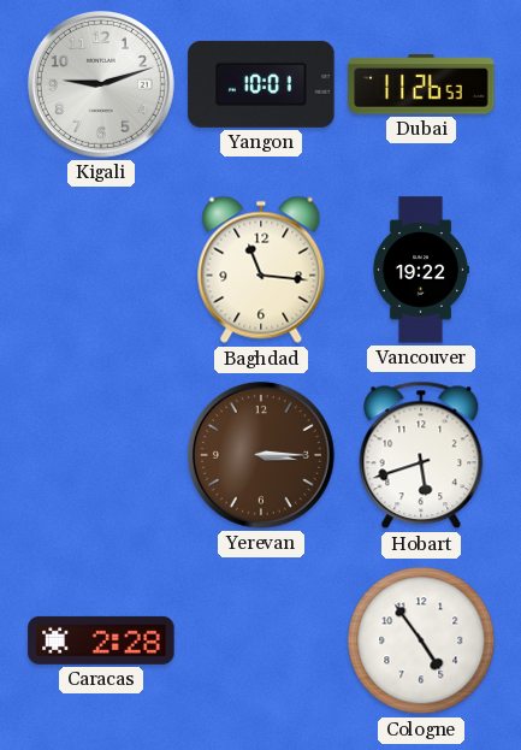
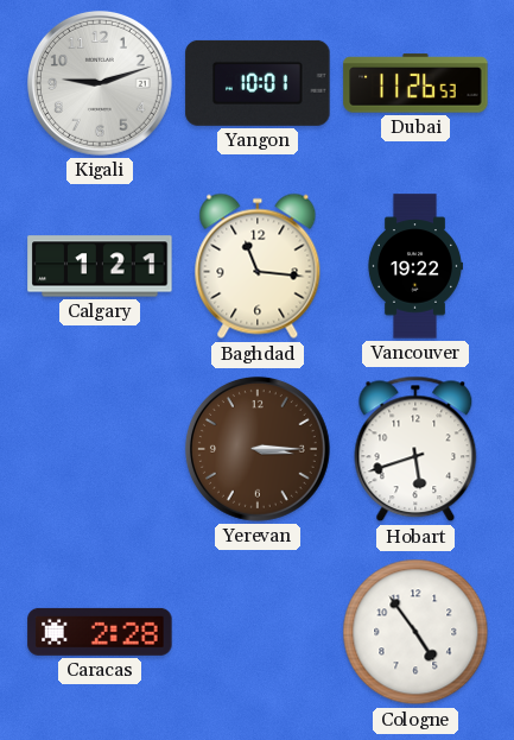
Calgary: none -> 1:21 (100, 266)
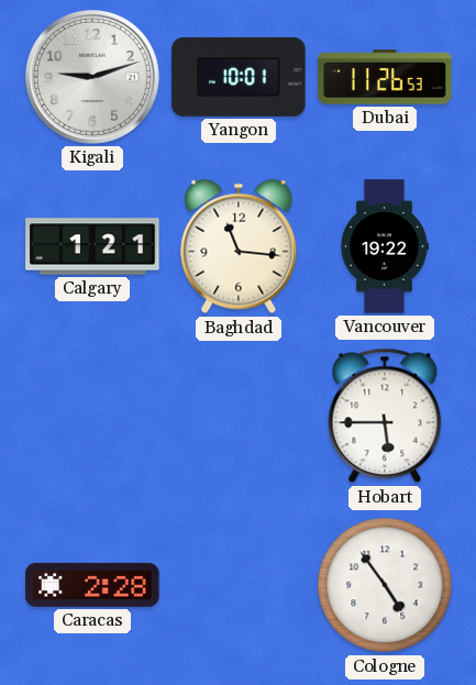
Yerevan: 3:15 -> none (258, 449)
Hobart: 5:42 -> 5:45 (385, 416)
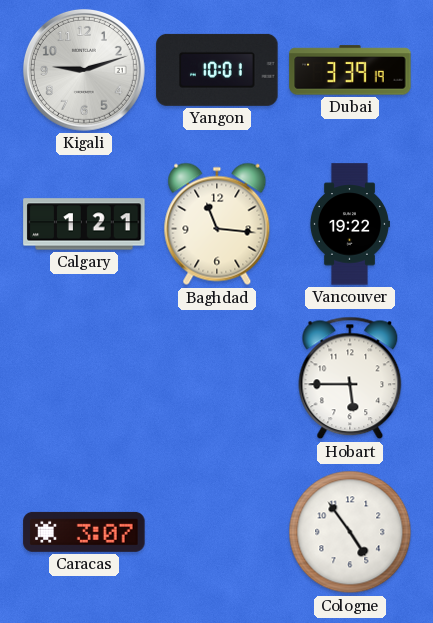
Dubai: 11:26 -> 3:39 (350, 70)
Caracas: 2:28 -> 3:07 (84, 532)
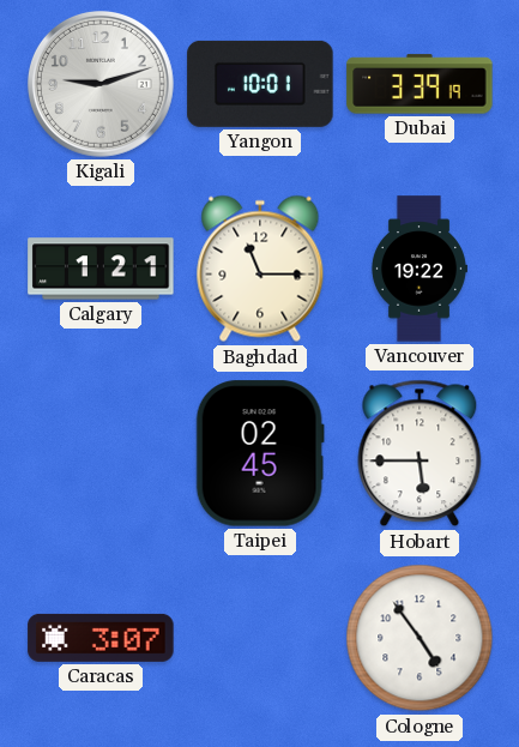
Baghdad: 11:16 -> 11:15 (260, 269)
Taipei: none -> 02:45 (260, 453)
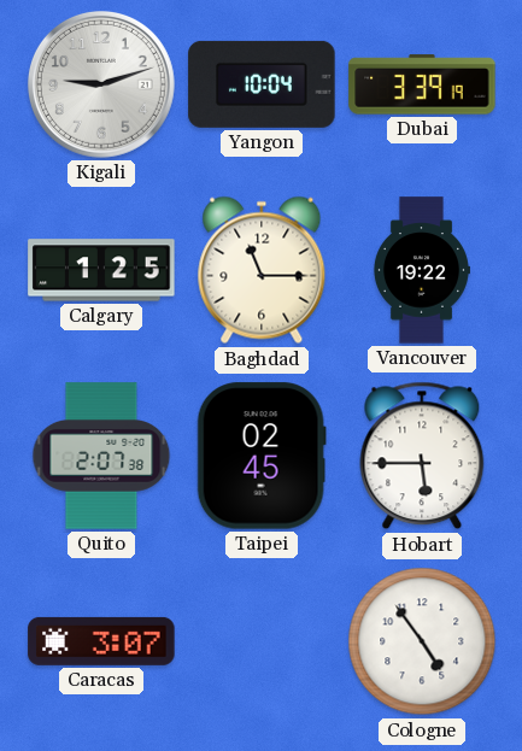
Yangon: 10:01 -> 10:04 (262, 84)
Calgary: 1:21 -> 1:25 (101, 270)
Quito: none -> 2:07 (101, 456)
